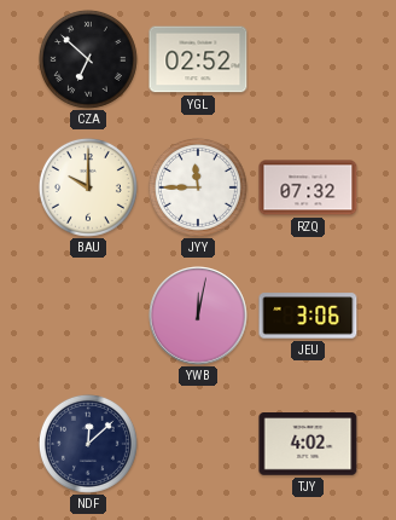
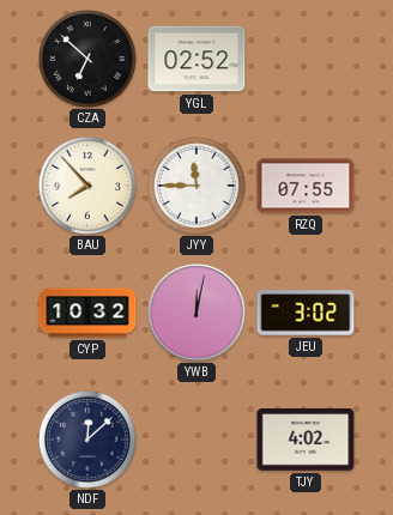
BAU: 10:00 -> 7:53 (87, 186)
RZQ: 07:32 -> 07:55 (306, 186)
CYP: none -> 10:32 (87, 313)
JEU: 3:06 -> 3:02 (306, 313)
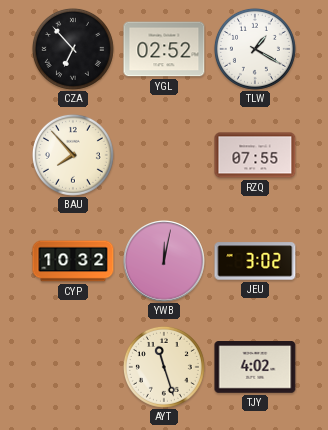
CZA: 6:52 -> 6:53 (73, 49)
TLW: none -> 1:20 (255, 49)
JYY: 11:45 -> none (196, 186)
NDF: 12:08 -> none (87, 440)
AYT: none -> 11:27 (164, 367)
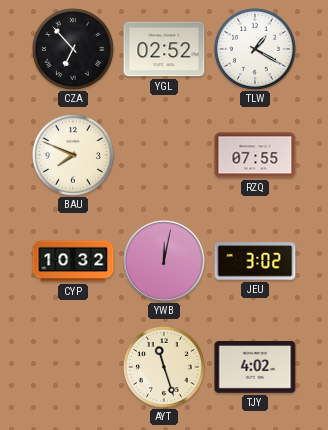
BAU: 7:53 -> 7:49 (73, 155)
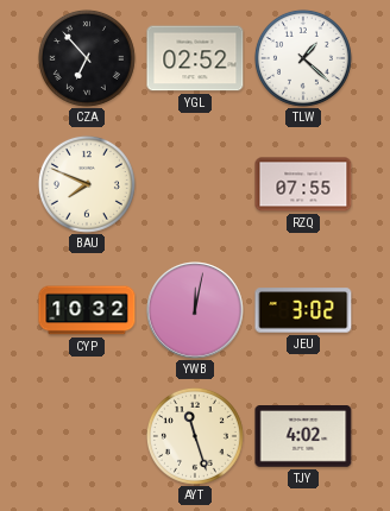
TLW: 1:20 -> 1:22 (303, 58)
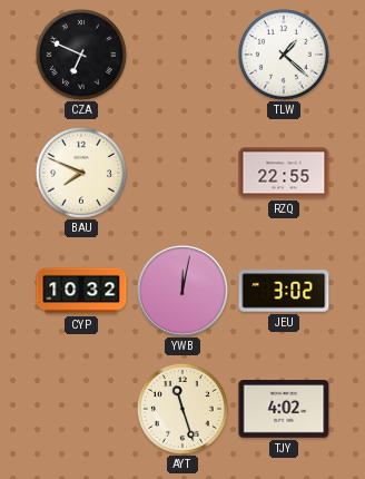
CZA: 6:53 -> 6:49 (81, 55)
YGL: 02:52 -> none (195, 58)
RZQ: 07:55 -> 22:55 (284, 173)
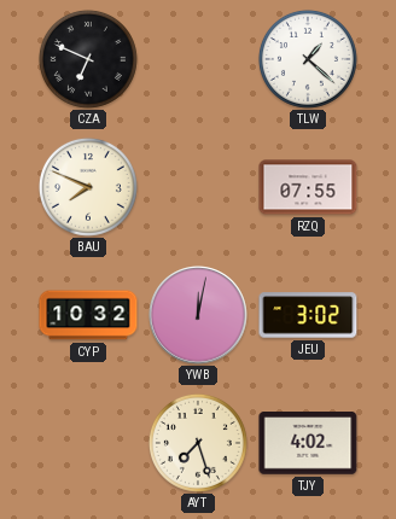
RZQ: 22:55 -> 07:55 (308, 187)
AYT: 11:27 -> 7:27 (198, 443)
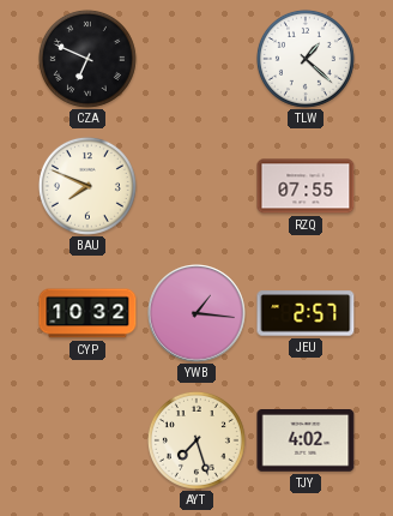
YWB: 12:02 -> 1:16 (196, 313)
JEU: 3:02 -> 2:57 (306, 313)
